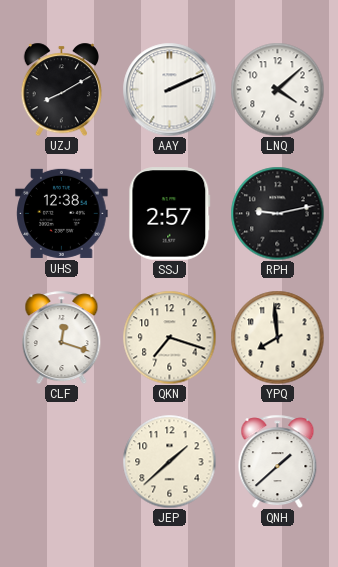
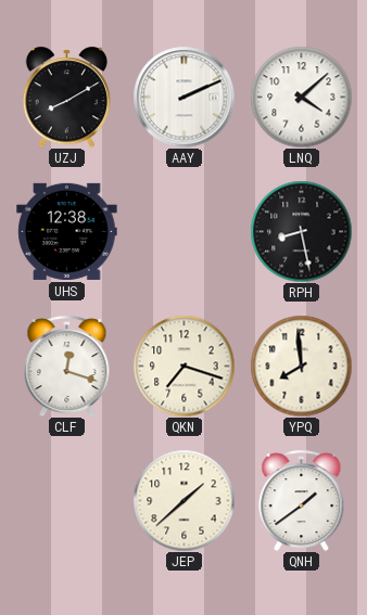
SSJ: 2:57 -> none (170, 214)
RPH: 9:13 -> 8:28 (301, 231)
QNH: 1:38 -> 1:39 (302, 500)
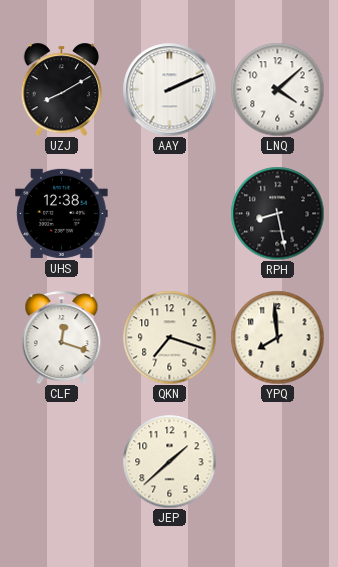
QNH: 1:39 -> none (302, 500)
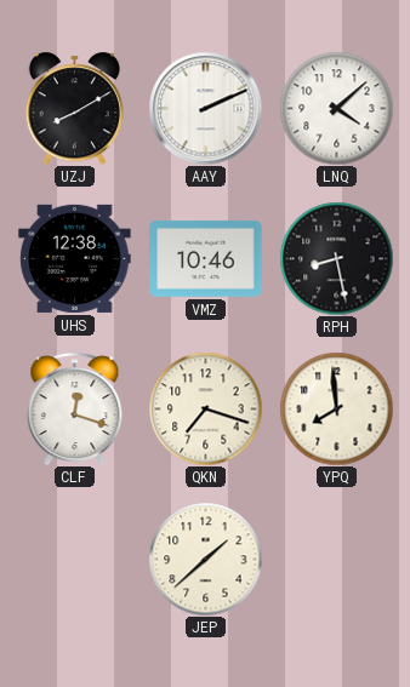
VMZ: none -> 10:46 (206, 258)
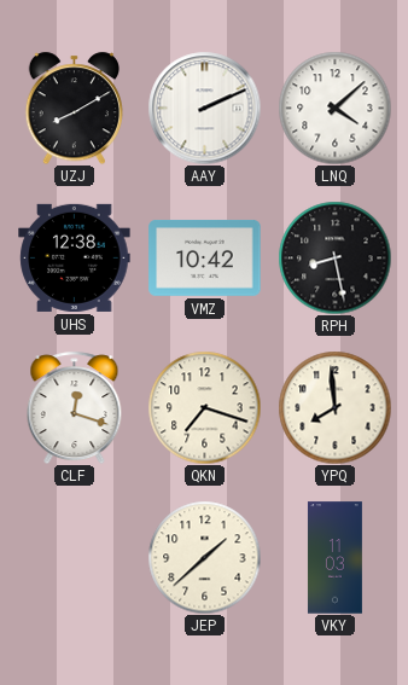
VMZ: 10:46 -> 10:42 (205, 257)
VKY: none -> 11:03 (336, 558)
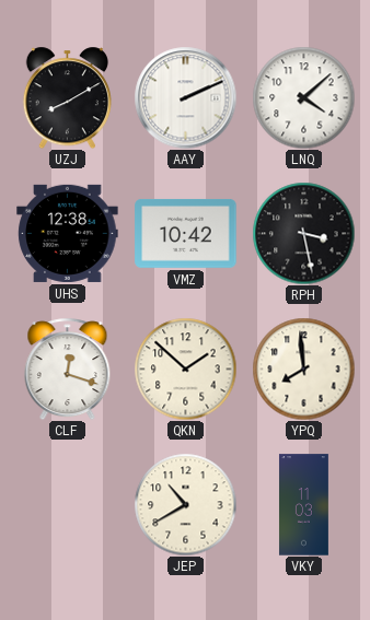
RPH: 8:28 -> 3:28 (303, 233)
QKN: 7:18 -> 1:52 (185, 369)
JEP: 1:38 -> 10:40 (185, 504)
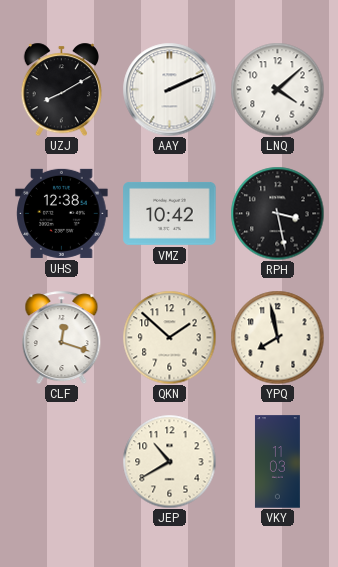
YPQ: 7:59 -> 7:58 (277, 337)
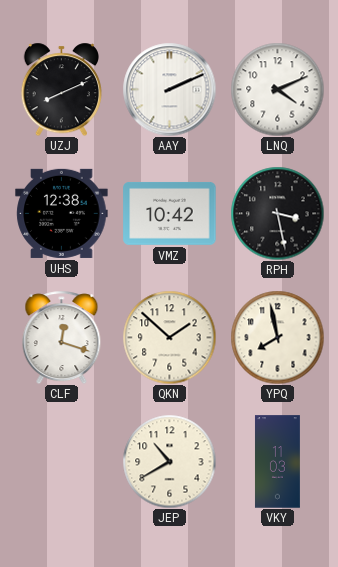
UZJ: 8:10 -> 8:11 (61, 89)
LNQ: 4:08 -> 4:11 (277, 89)
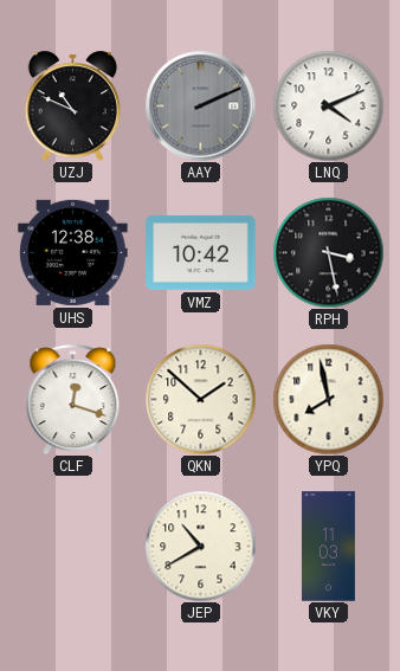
UZJ: 8:11 -> 10:49 (72, 105)
AAY dial: white -> grey (200, 105)
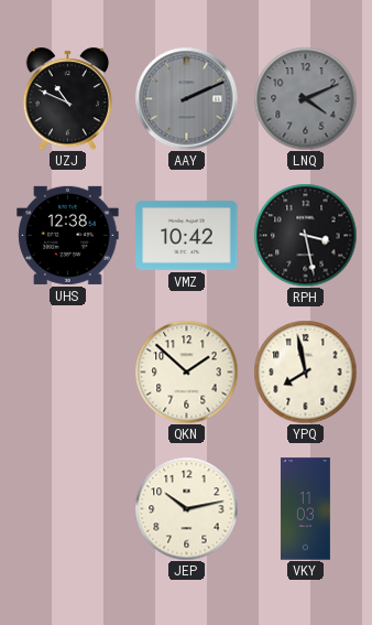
LNQ dial: white -> grey (305, 98)
CLF: 12:18 -> none (73, 399)
JEP: 10:40 -> 10:13 (186, 508)
